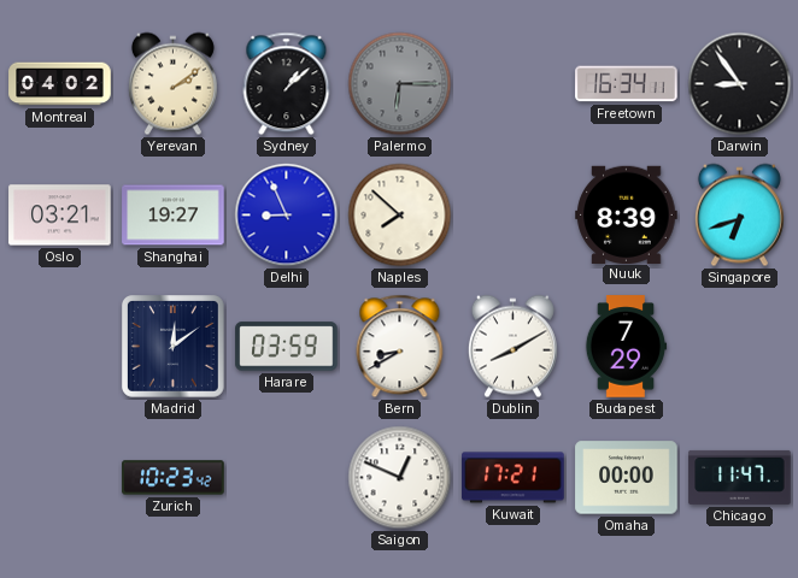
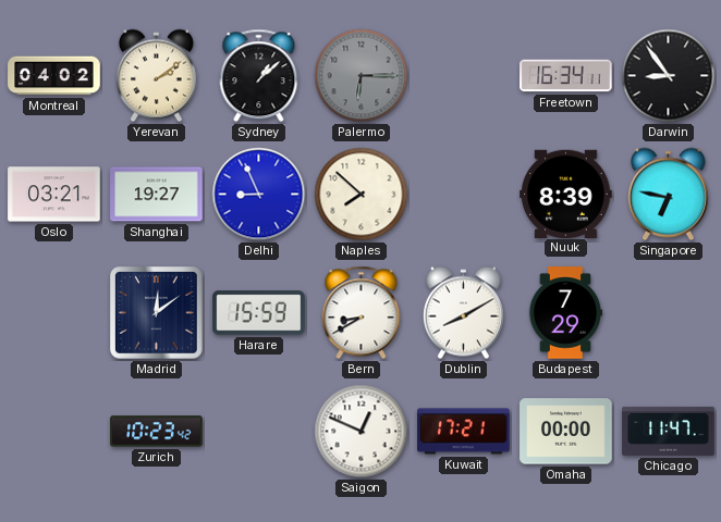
Singapore: 6:42 -> 6:47 (668, 195)
Harare: 03:59 -> 15:59 (259, 313)
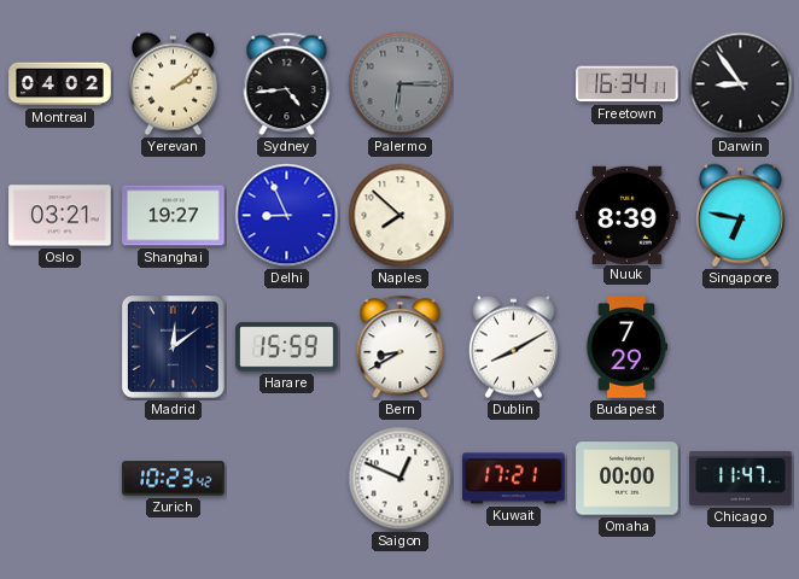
Sydney: 1:08 -> 4:44 (287, 84)
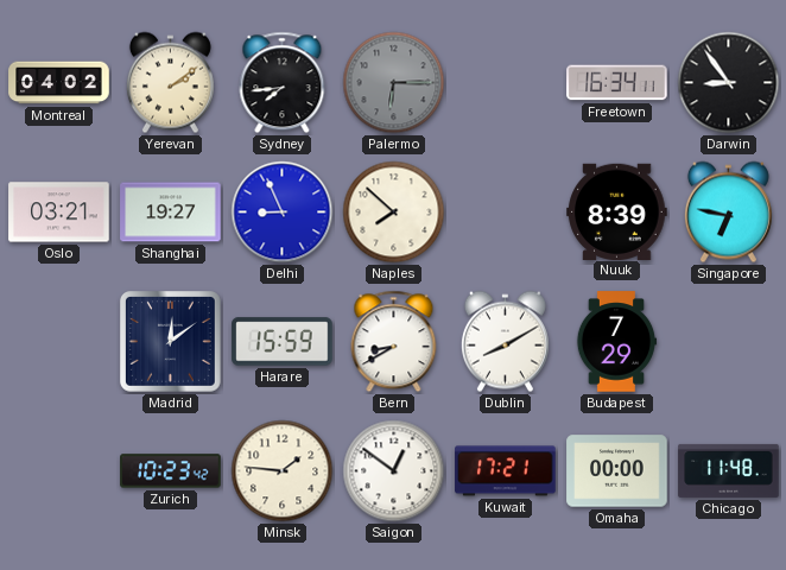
Sydney: 4:44 -> 7:44 (283, 83)
Minsk: none -> 1:46 (283, 471)
Saigon: 12:49 -> 12:51 (394, 471)
Chicago: 11:47 -> 11:48 (729, 470)
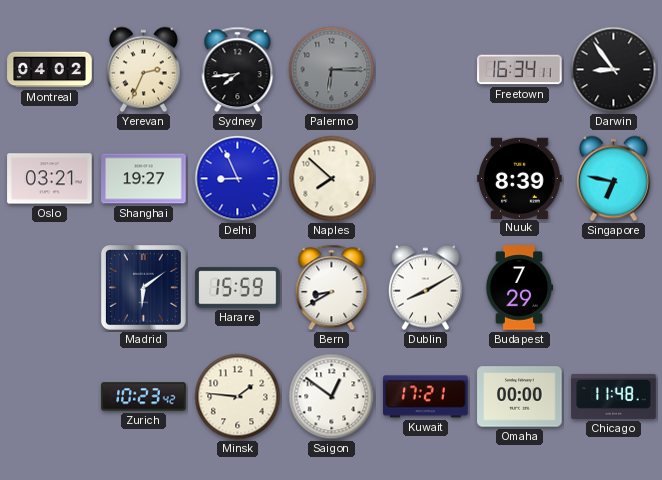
Yerevan: 2:09 -> 2:34 (143, 70)
Madrid: 12:09 -> 6:09 (144, 288)
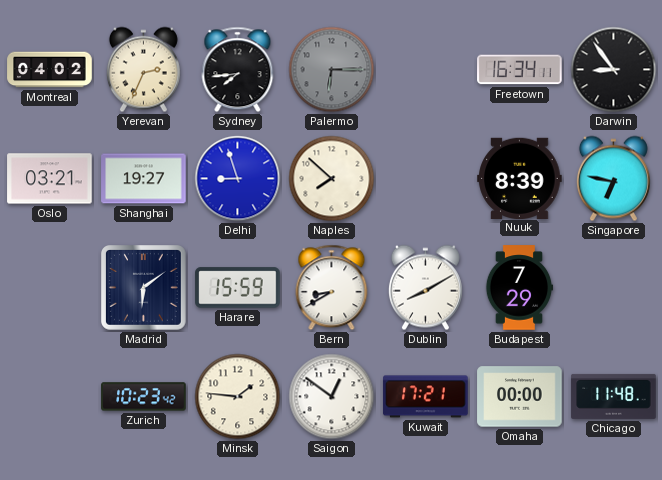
Delhi: 8:56 -> 8:57 (238, 179)
